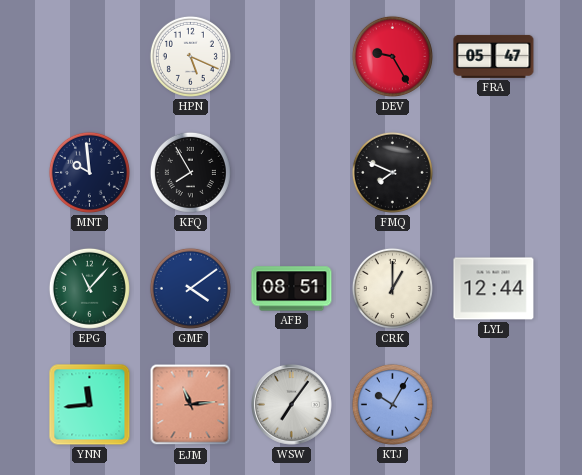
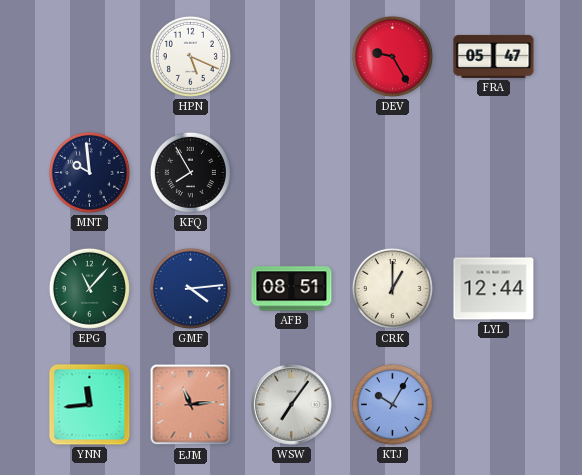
FMQ: 7:49 -> none (392, 172)
GMF: 4:09 -> 4:14 (190, 288)
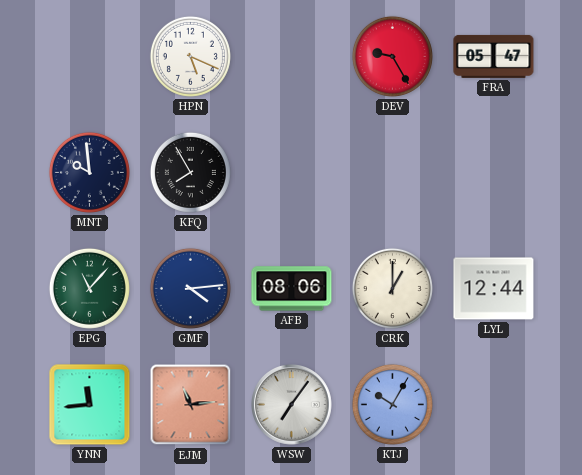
AFB: 08:51 -> 08:06 (292, 289)
